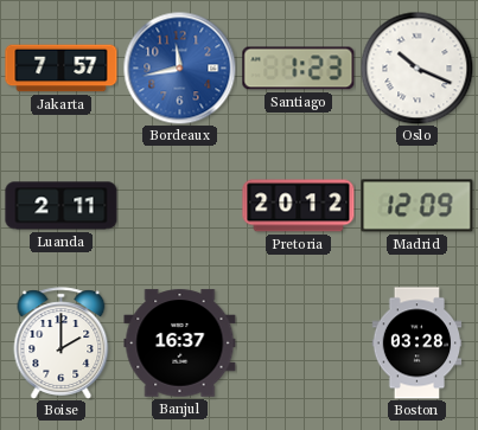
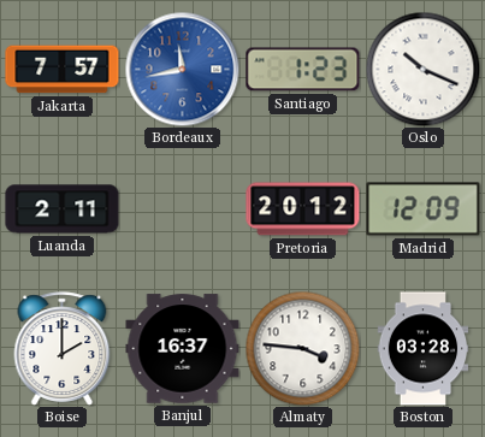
Almaty: none -> 3:46 (302, 348)
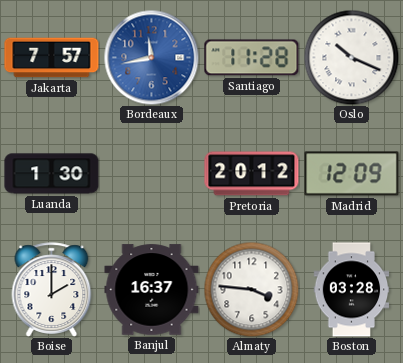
Santiago: 1:23 -> 11:28 (252, 58)
Luanda: 2:11 -> 1:30 (52, 174)
